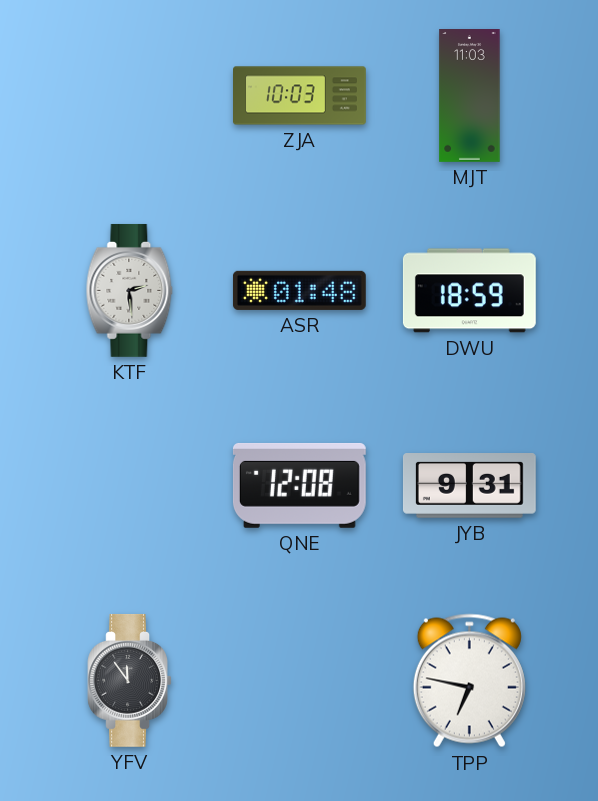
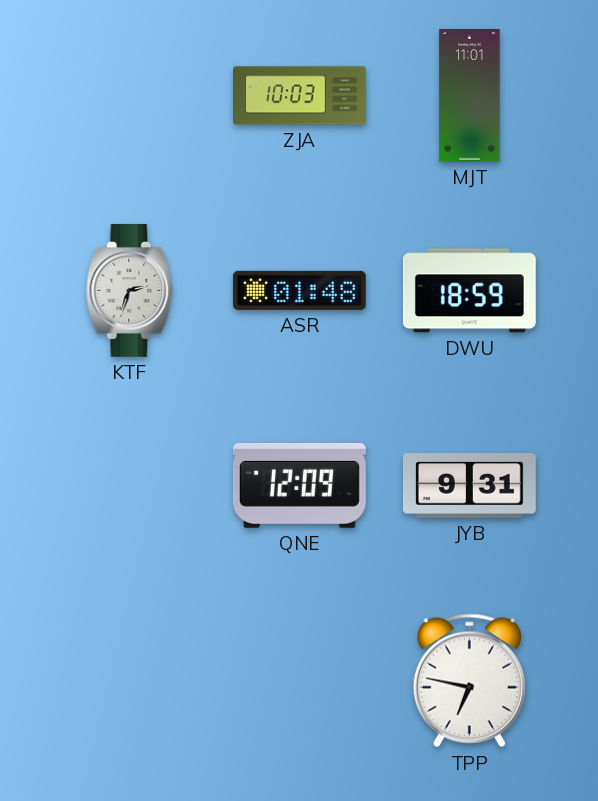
MJT: 11:03 -> 11:01 (470, 96)
KTF: 2:29 -> 2:33 (130, 290)
QNE: 12:08 -> 12:09 (299, 485)
YFV: 11:54 -> none (129, 680)
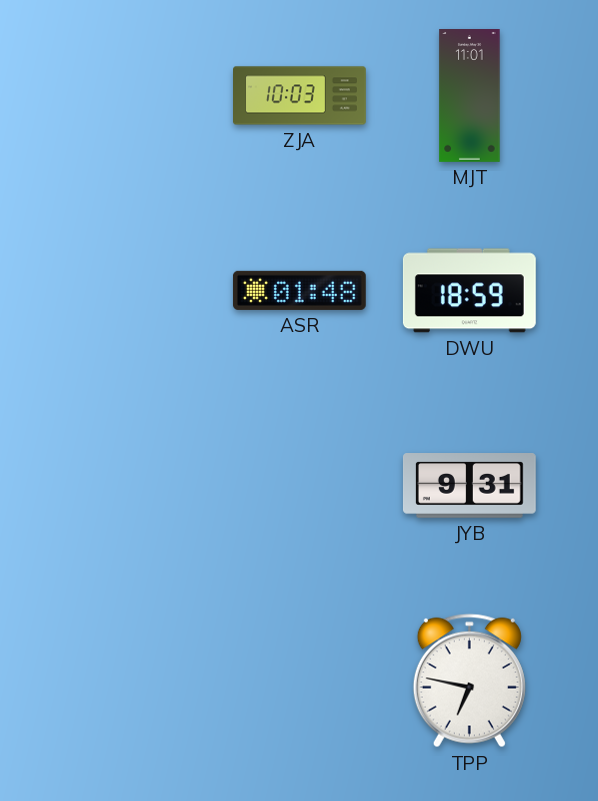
KTF: 2:33 -> none (130, 290)
QNE: 12:09 -> none (299, 485)
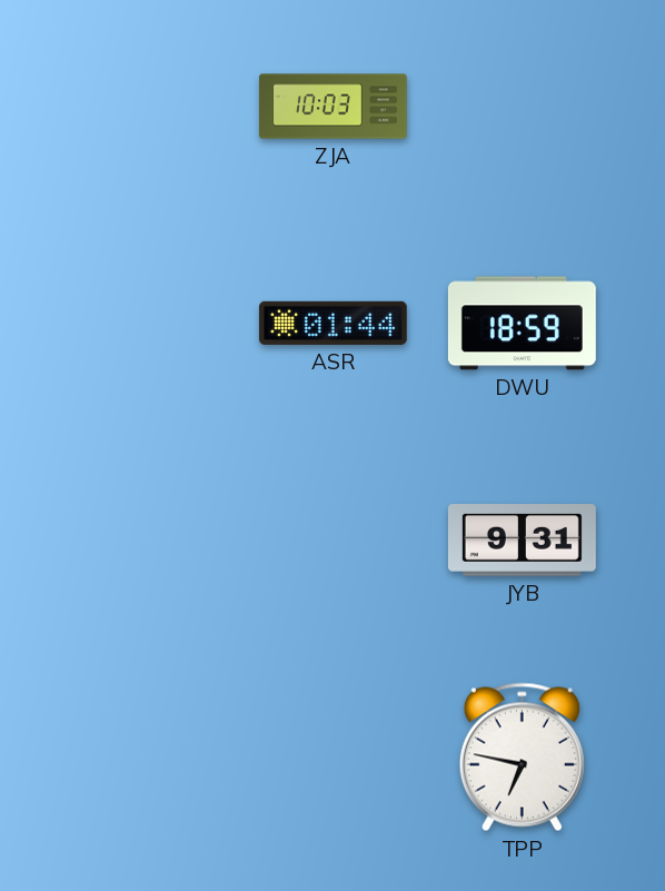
MJT: 11:01 -> none (470, 96)
ASR: 01:48 -> 01:44 (332, 323)
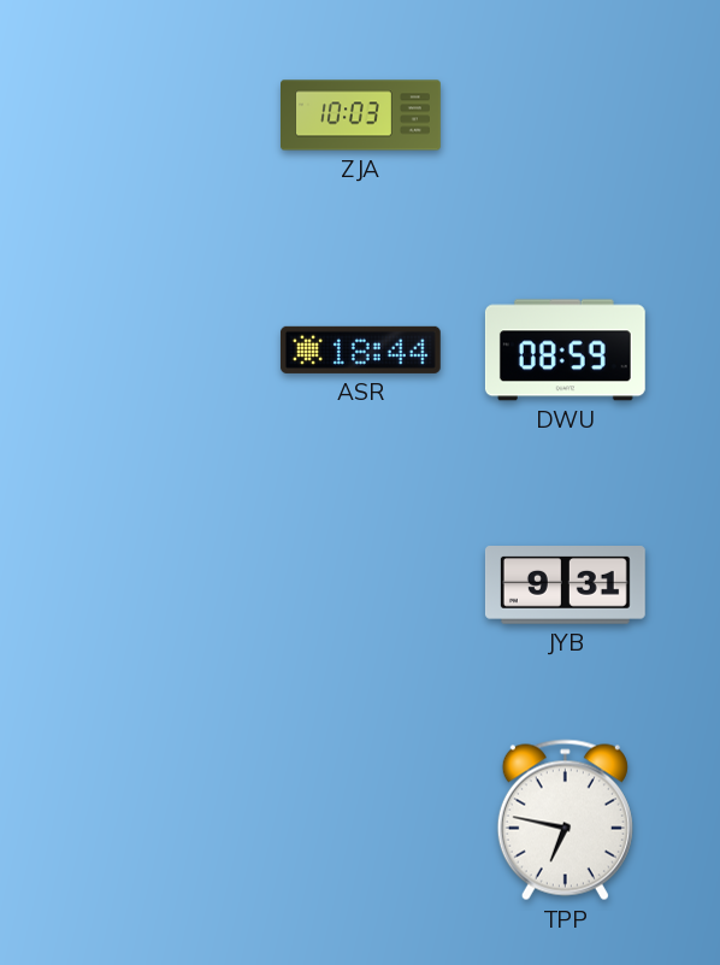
ASR: 01:44 -> 18:44 (360, 349)
DWU: 18:59 -> 08:59 (565, 351)
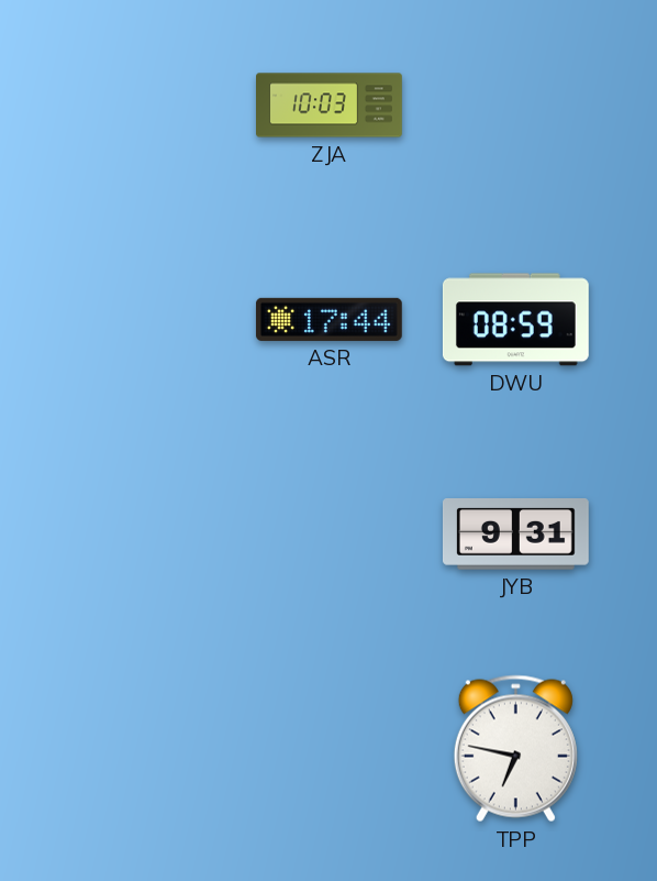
ASR: 18:44 -> 17:44 (328, 319)
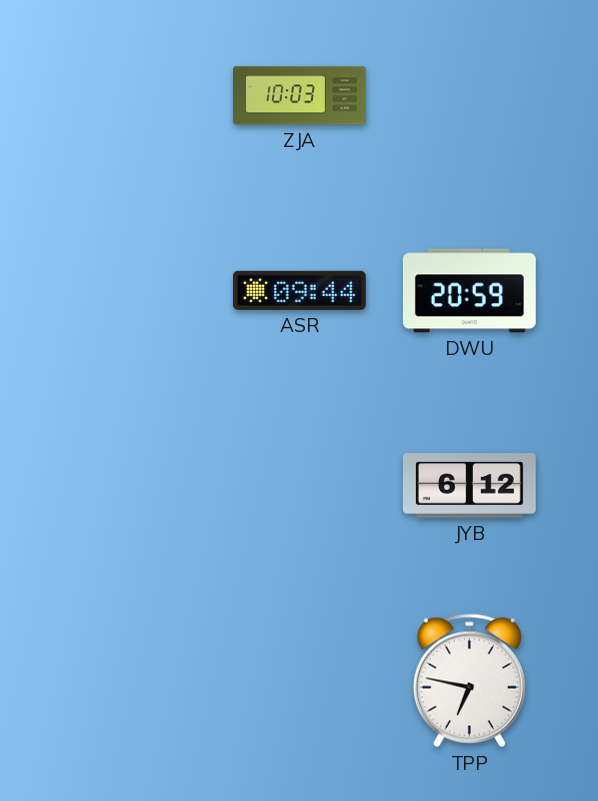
ASR: 17:44 -> 09:44 (299, 290)
DWU: 08:59 -> 20:59 (469, 291)
JYB: 9:31 -> 6:12 (469, 486)
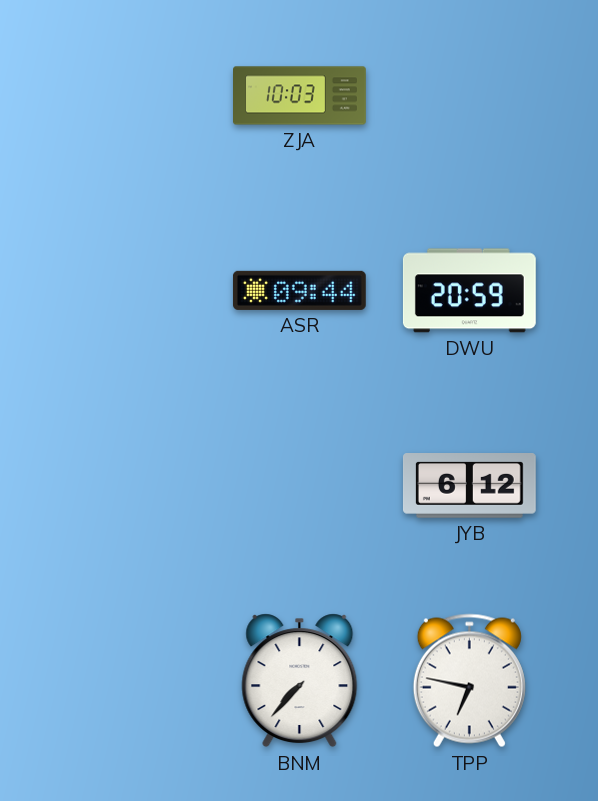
BNM: none -> 7:37 (300, 681)
